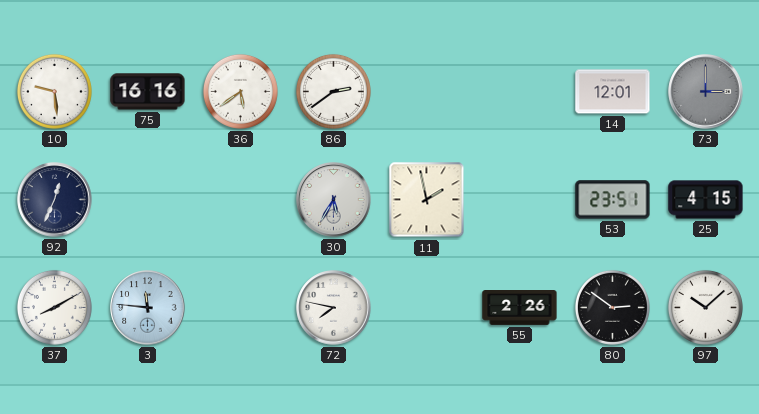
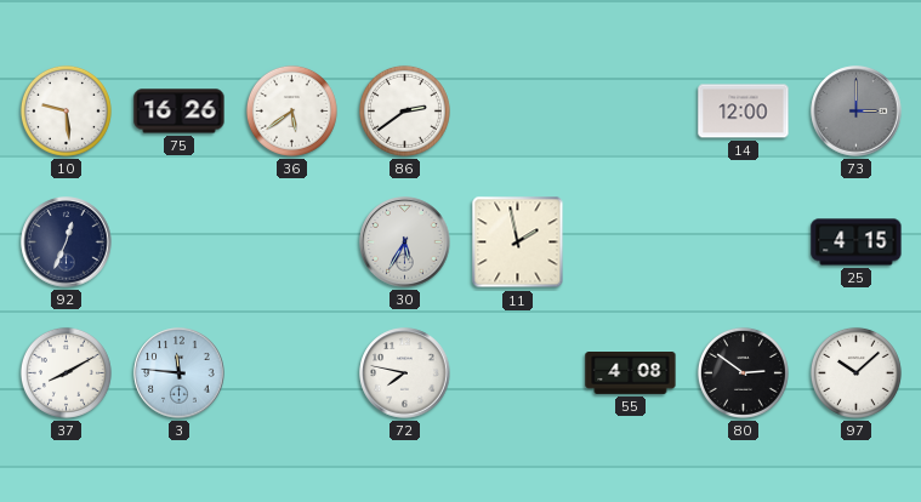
75: 16:16 -> 16:26 (180, 112)
14: 12:01 -> 12:00 (744, 112)
53: 23:51 -> none (613, 200)
55: 2:26 -> 4:08 (631, 373)
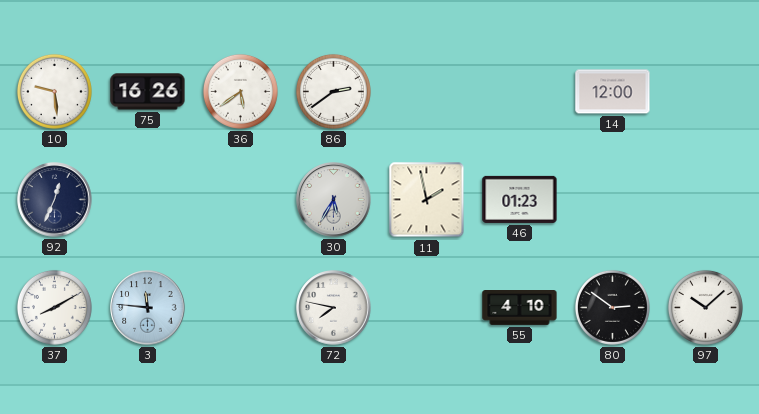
73: 3:00 -> none (857, 112)
46: none -> 01:23 (520, 199)
25: 4:15 -> none (857, 243)
55: 4:08 -> 4:10 (520, 308)
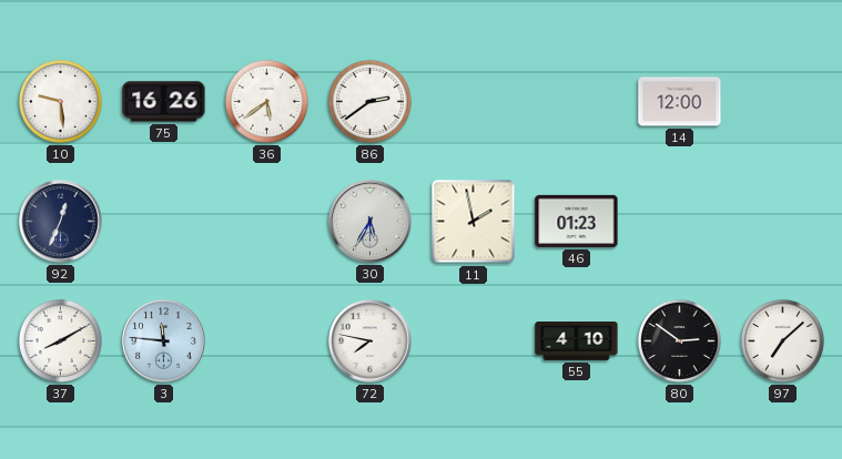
97: 10:08 -> 7:08 (782, 340)
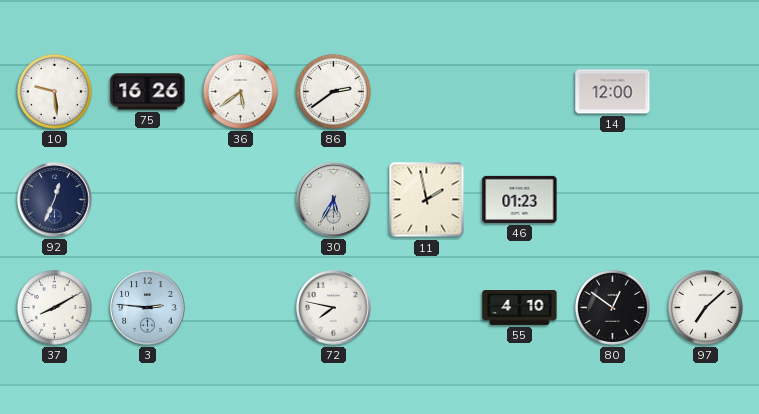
3: 11:46 -> 2:46 (148, 308)
80: 2:51 -> 12:51 (612, 307)
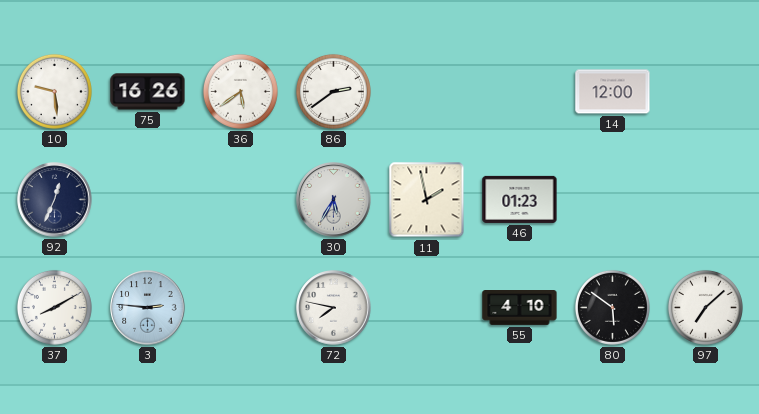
80: 12:51 -> 5:51 (612, 307)
